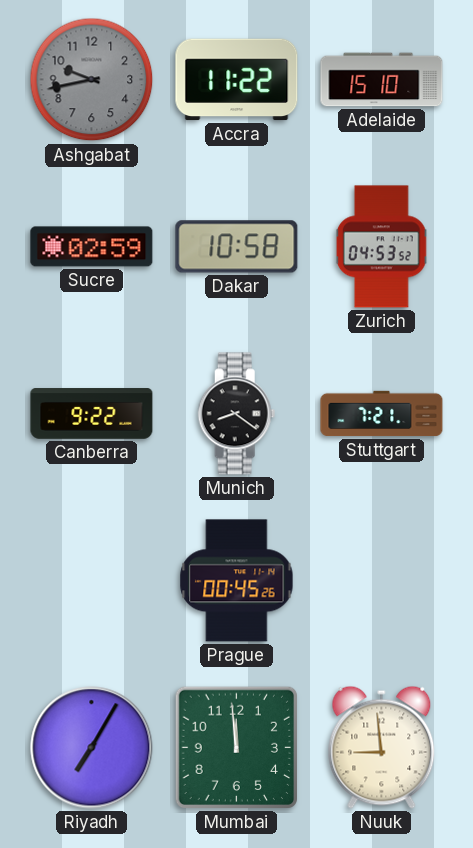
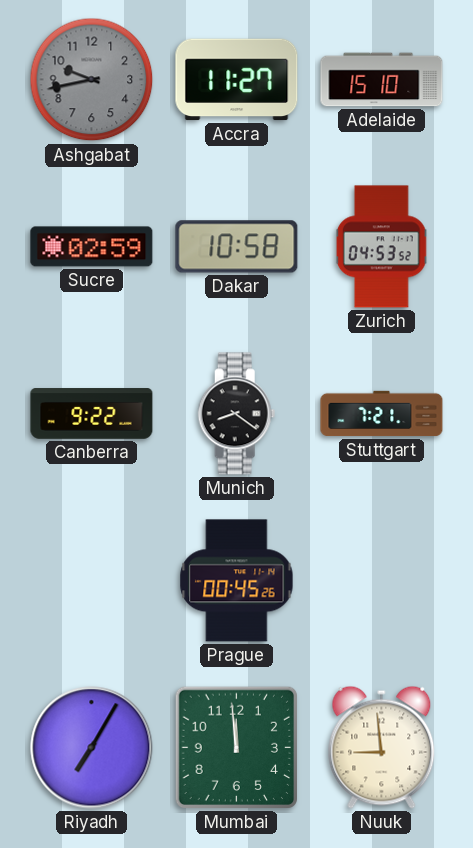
Accra: 11:22 -> 11:27 (237, 80)
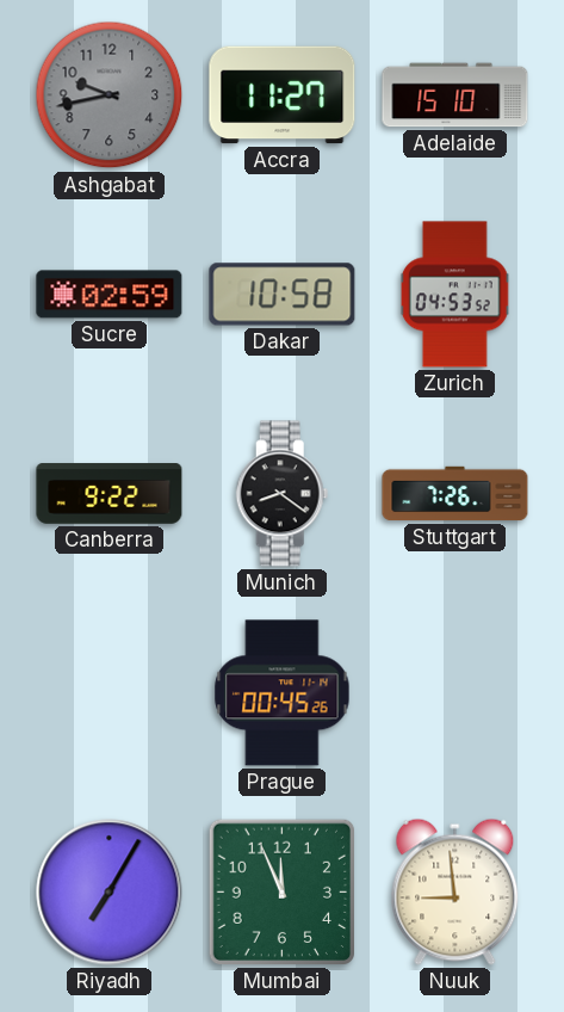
Stuttgart: 7:21 -> 7:26 (455, 494)
Mumbai: 11:59 -> 11:56 (283, 893)
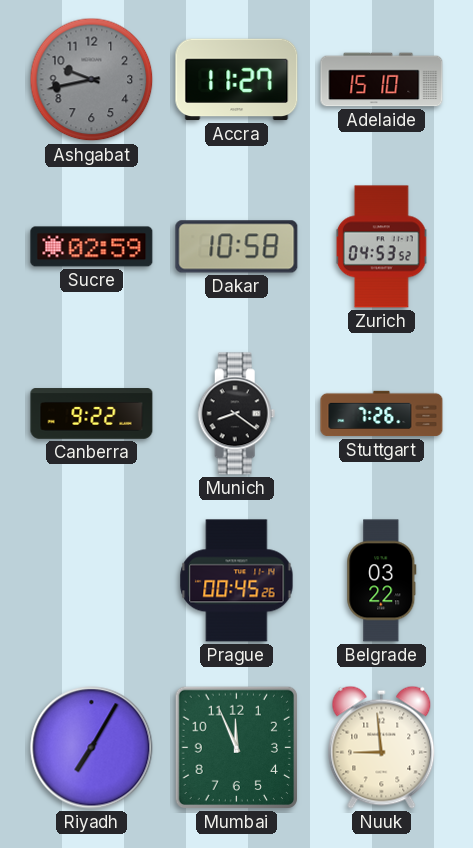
Belgrade: none -> 03:22 (382, 581)
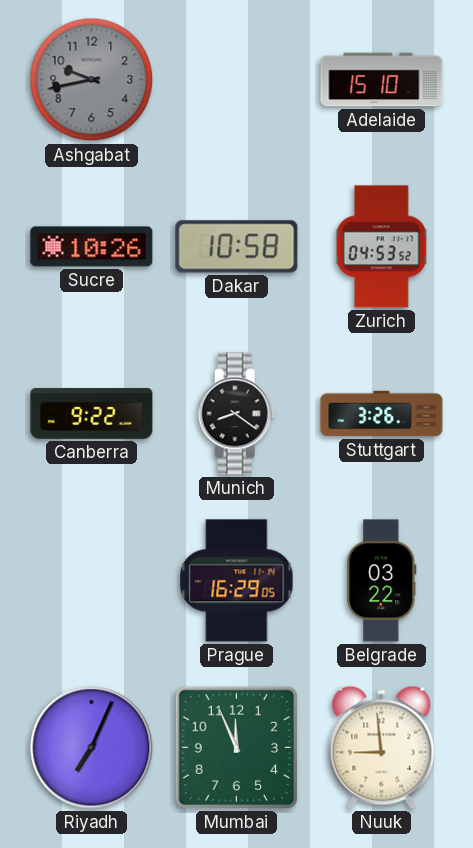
Accra: 11:27 -> none (237, 80)
Sucre: 02:59 -> 10:26 (92, 247)
Stuttgart: 7:26 -> 3:26 (382, 414)
Prague: 00:45 -> 16:29 (237, 581)
Riyadh: 7:05 -> 7:04 (92, 748)
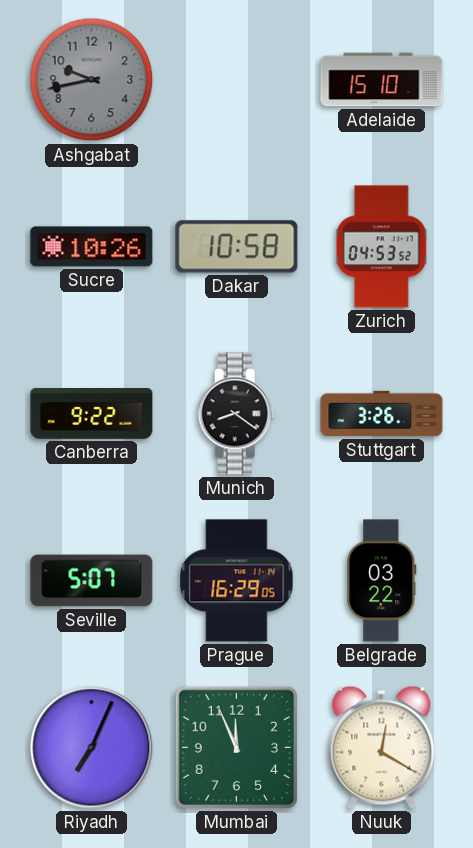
Seville: none -> 5:07 (92, 581)
Nuuk: 8:59 -> 12:20 (382, 747)
